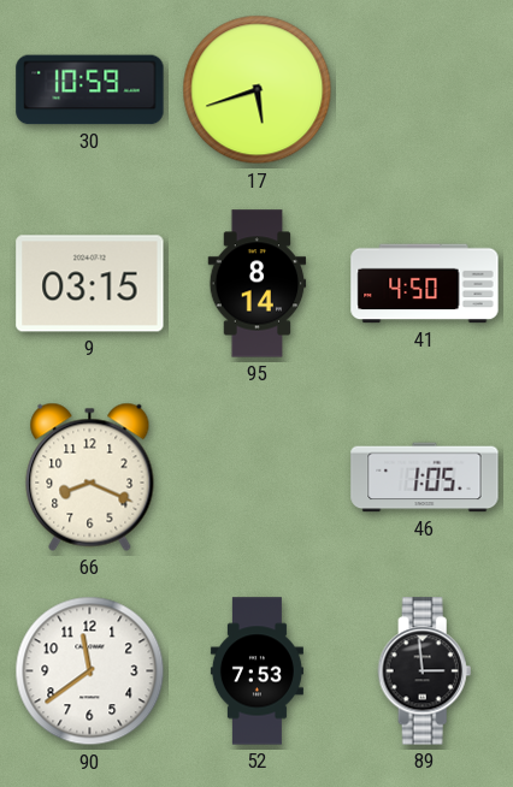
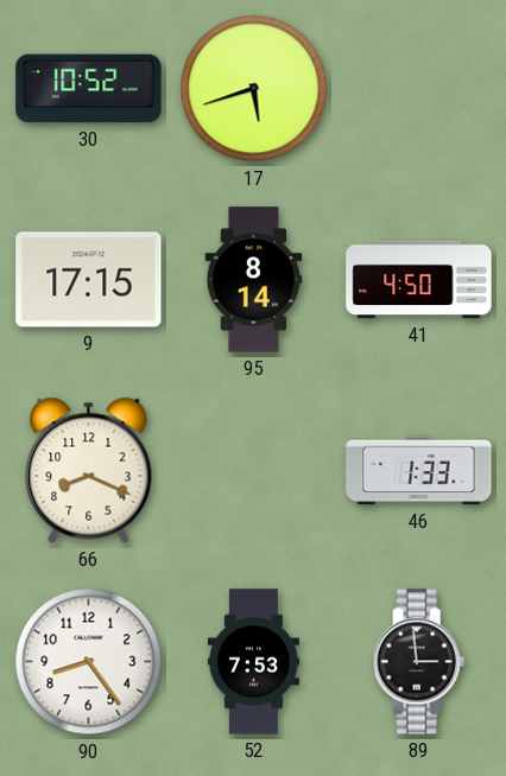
30: 10:59 -> 10:52 (89, 89)
9: 03:15 -> 17:15 (89, 280)
46: 1:05 -> 1:33 (419, 471)
90: 11:39 -> 8:24 (89, 662)
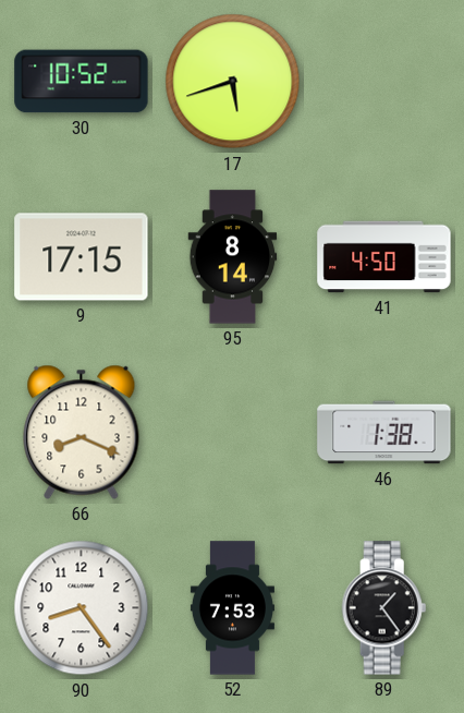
46: 1:33 -> 1:38 (384, 433)
89: 2:59 -> 1:24 (384, 608)
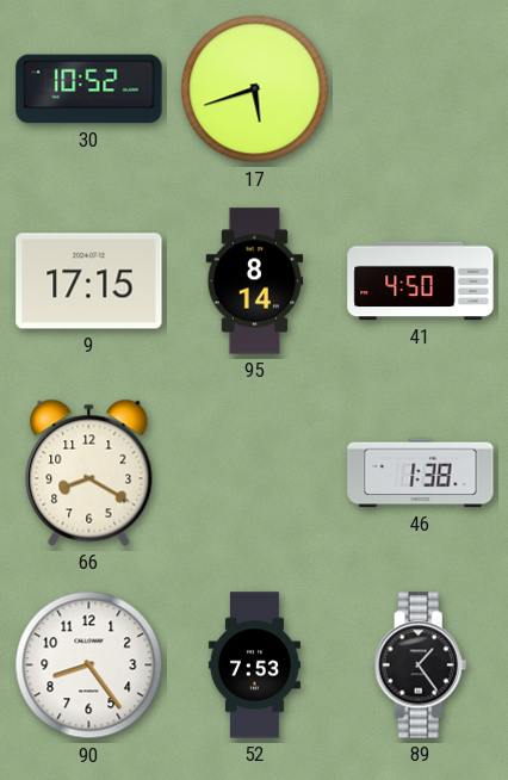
66: 8:19 -> 8:20 (89, 472)
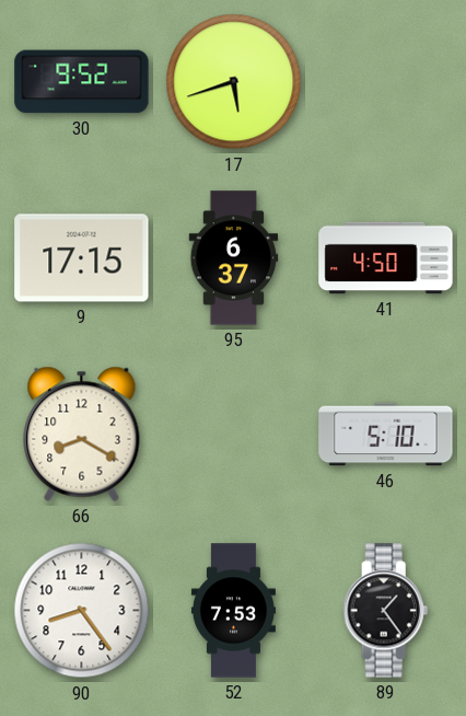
30: 10:52 -> 9:52 (82, 82)
95: 8:14 -> 6:37 (234, 258)
46: 1:38 -> 5:10 (386, 435)
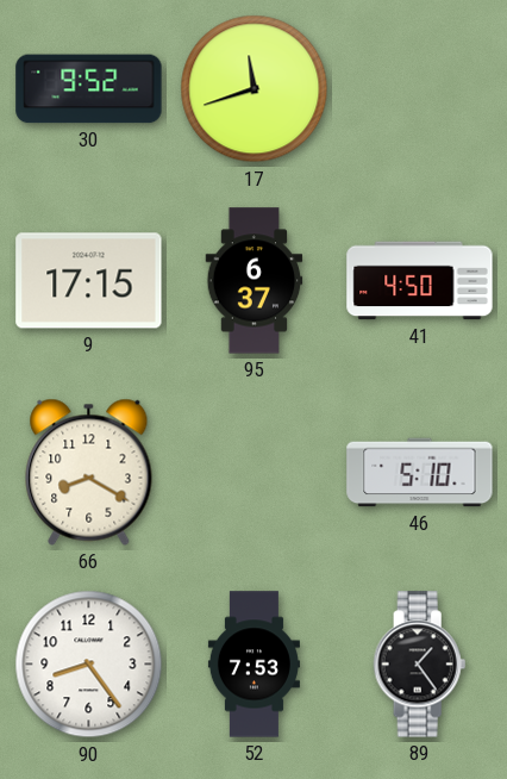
17: 5:42 -> 11:42 (255, 89)
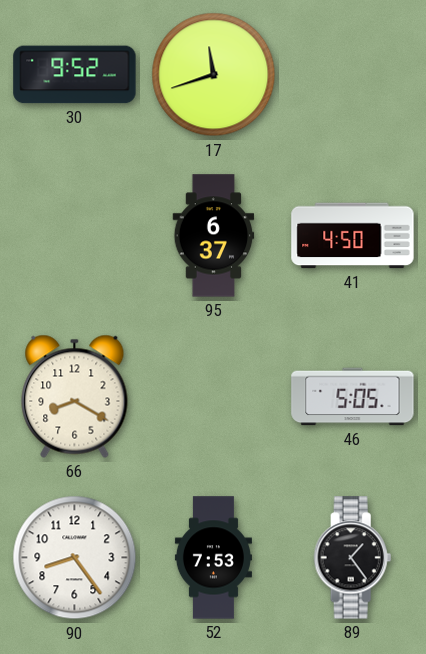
9: 17:15 -> none (89, 281)
46: 5:10 -> 5:05 (353, 397)
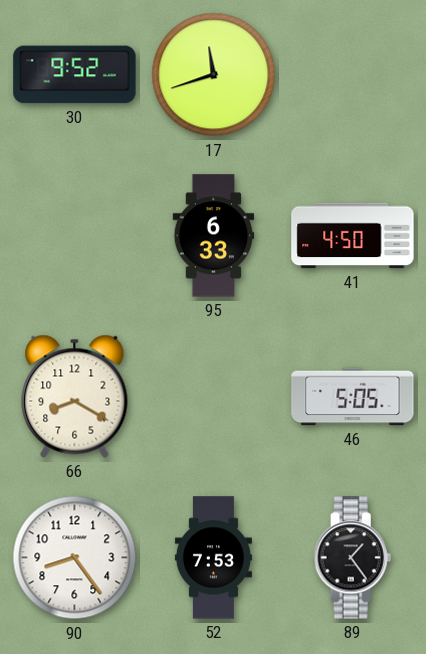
95: 6:37 -> 6:33 (214, 236)
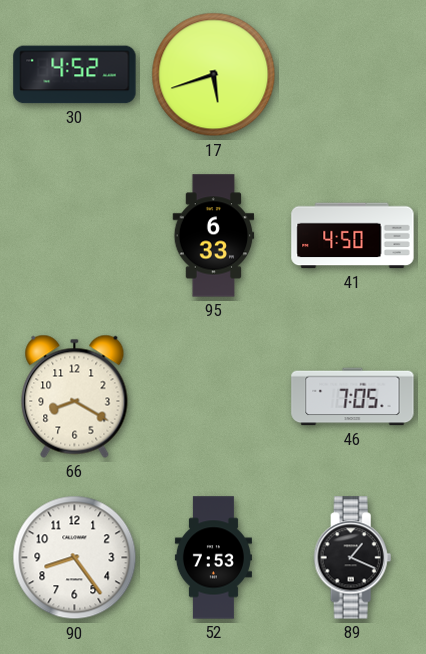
30: 9:52 -> 4:52 (75, 75)
17: 11:42 -> 5:42 (214, 75)
46: 5:05 -> 7:05 (353, 397)
89: 1:24 -> 1:19 (353, 558)
